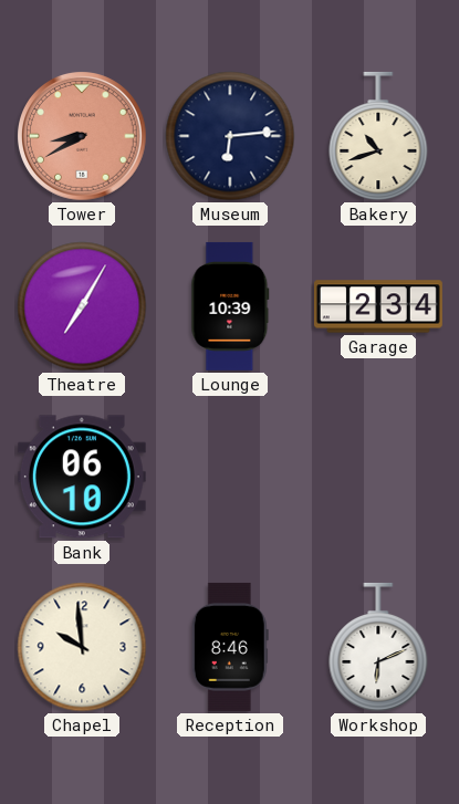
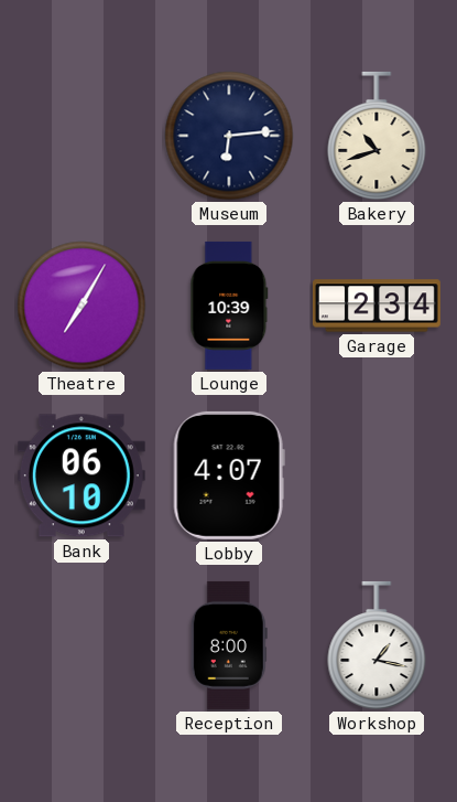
Tower: 8:40 -> none (83, 137)
Lobby: none -> 4:07 (229, 475)
Chapel: 9:59 -> none (82, 647)
Reception: 8:46 -> 8:00 (229, 645)
Workshop: 6:11 -> 1:17 (377, 645)
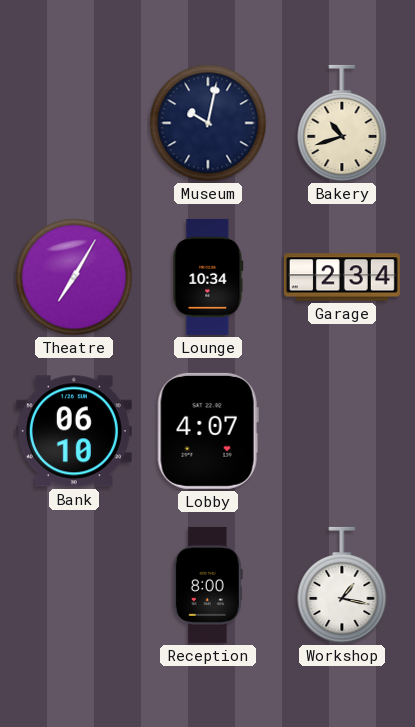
Museum: 6:14 -> 10:02 (208, 123)
Lounge: 10:39 -> 10:34 (208, 277)
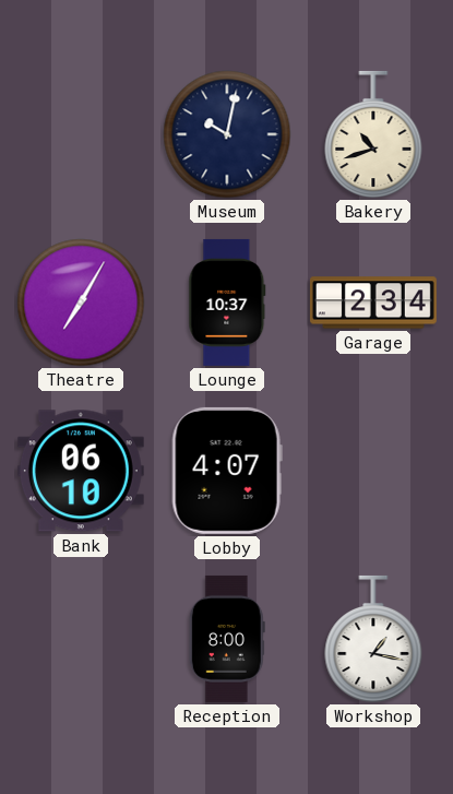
Lounge: 10:34 -> 10:37 (227, 303)
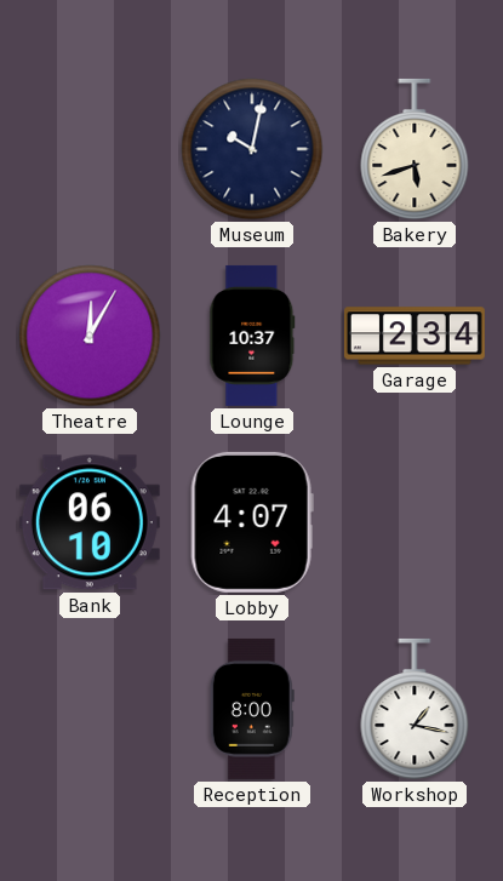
Bakery: 10:42 -> 5:42 (415, 149)
Theatre: 7:05 -> 12:05 (90, 336)
